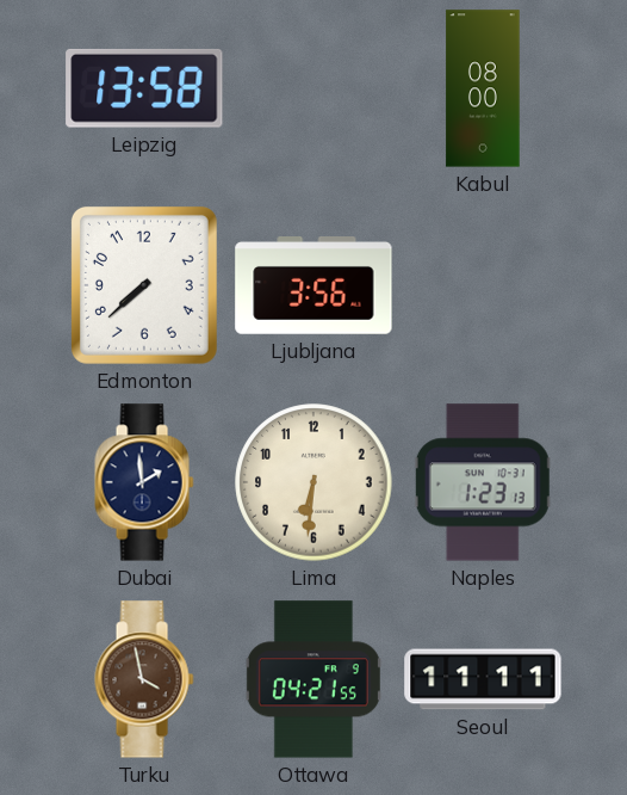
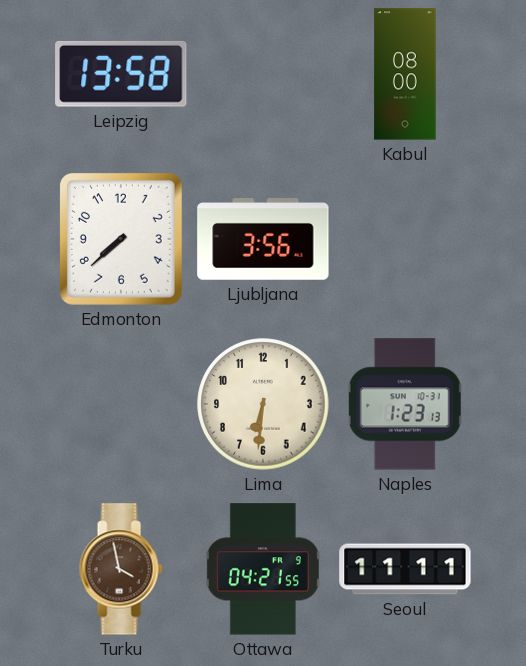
Dubai: 1:59 -> none (144, 482)
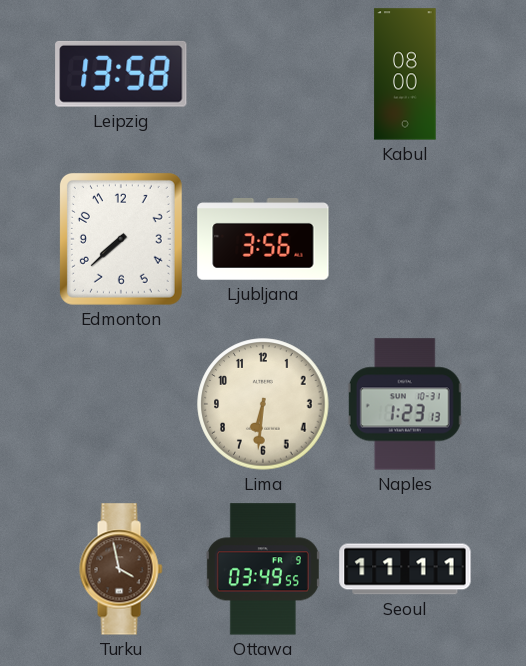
Ottawa: 04:21 -> 03:49 (263, 569)
